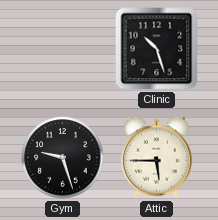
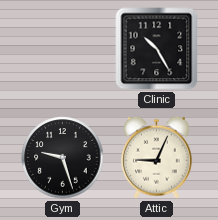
Clinic: 10:27 -> 10:25 (157, 49)
Attic: 5:45 -> 9:04 (156, 157)
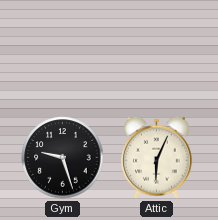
Clinic: 10:25 -> none (157, 49)
Attic: 9:04 -> 6:04 (156, 157)
